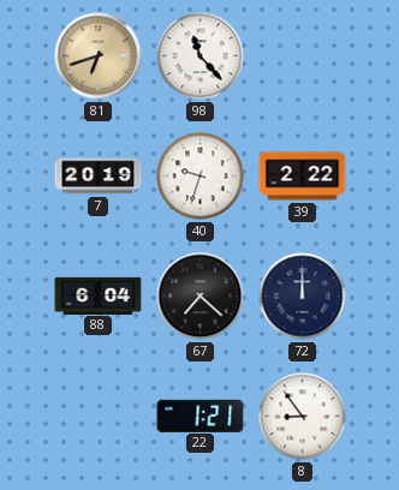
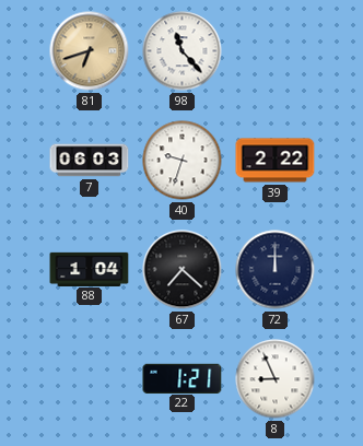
7: 20:19 -> 06:03 (90, 161)
88: 6:04 -> 1:04 (90, 269)
8: 8:54 -> 8:56 (276, 379)
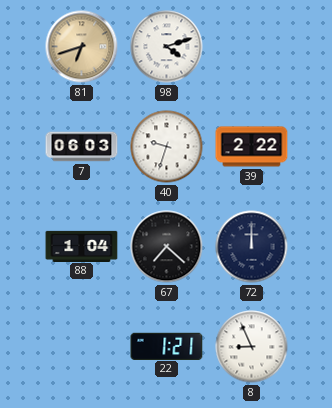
98: 11:23 -> 4:12 (167, 47)
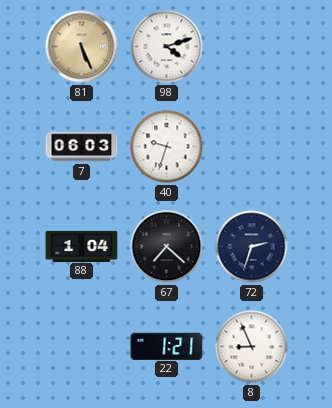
81: 6:42 -> 5:26 (82, 47)
39: 2:22 -> none (252, 147)
72: 12:00 -> 2:33 (252, 247)
